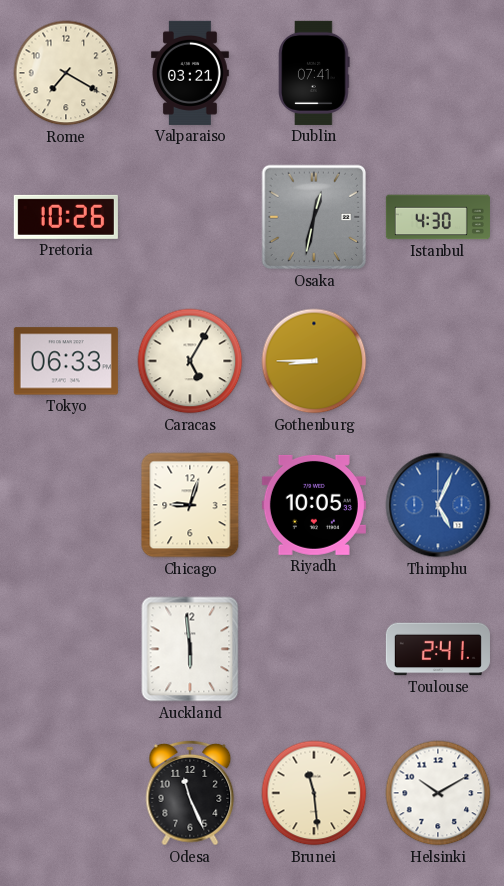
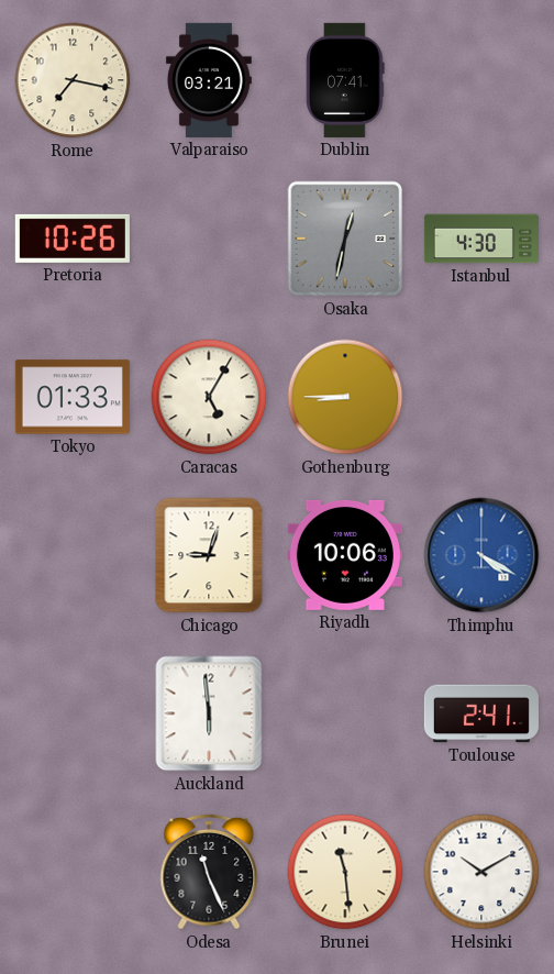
Rome: 7:20 -> 7:17 (73, 80)
Tokyo: 06:33 -> 01:33 (73, 397)
Riyadh: 10:05 -> 10:06 (345, 555)
Thimphu: 5:04 -> 4:20 (481, 555)
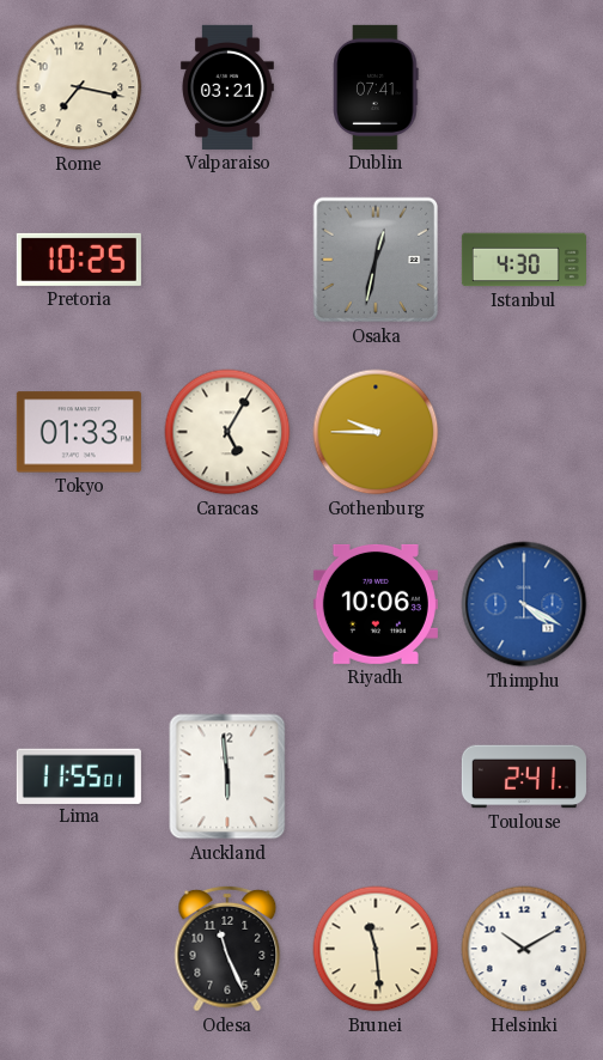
Pretoria: 10:26 -> 10:25 (79, 260)
Gothenburg: 8:45 -> 9:45 (376, 432)
Chicago: 9:03 -> none (209, 555)
Lima: none -> 11:55 (79, 775)
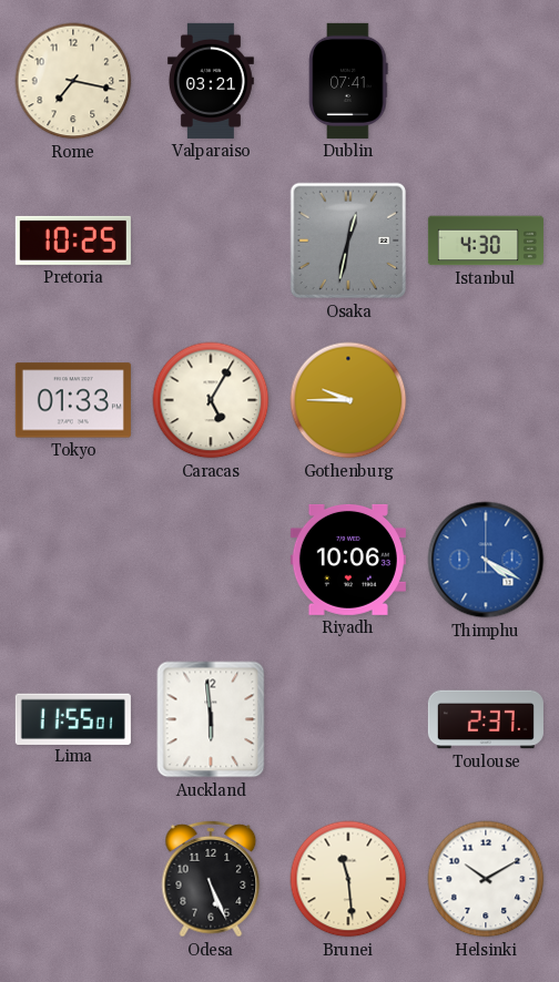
Toulouse: 2:41 -> 2:37 (486, 719)
Odesa: 11:26 -> 5:26 (211, 879)
